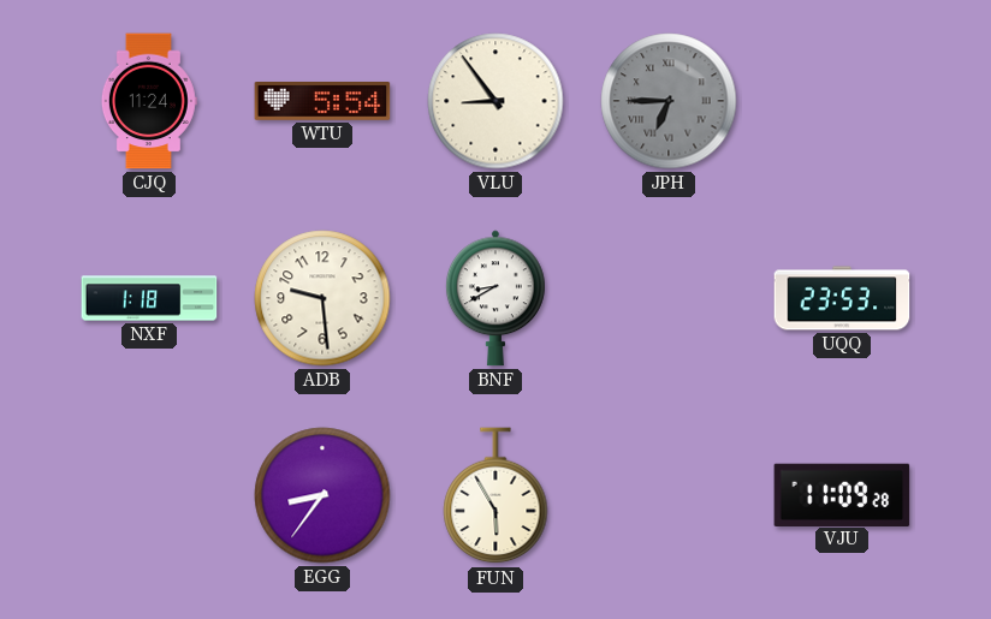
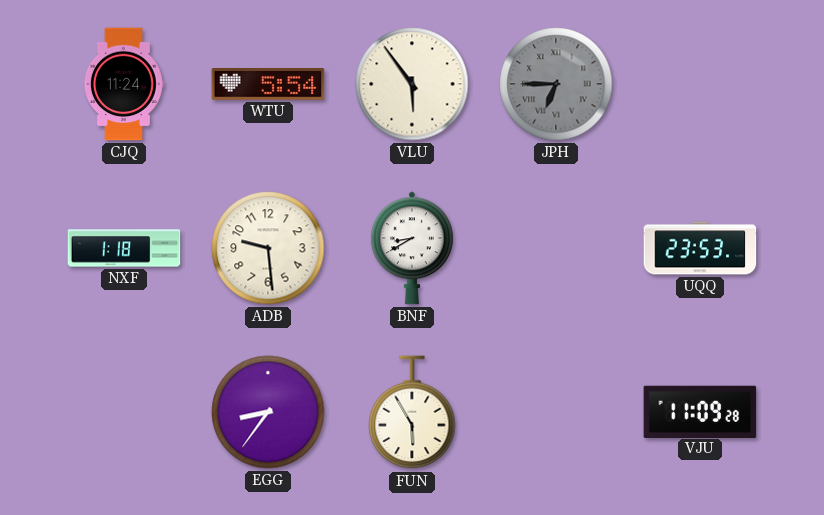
VLU: 8:54 -> 5:54 (412, 84)
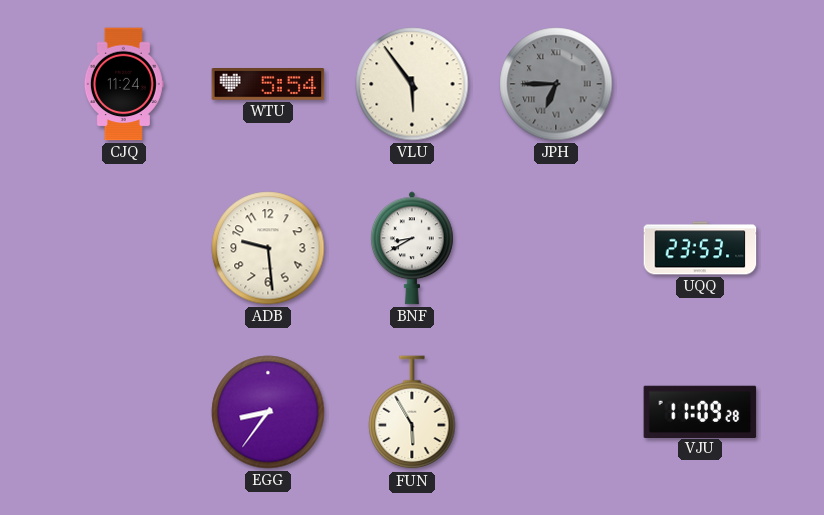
NXF: 1:18 -> none (124, 248)
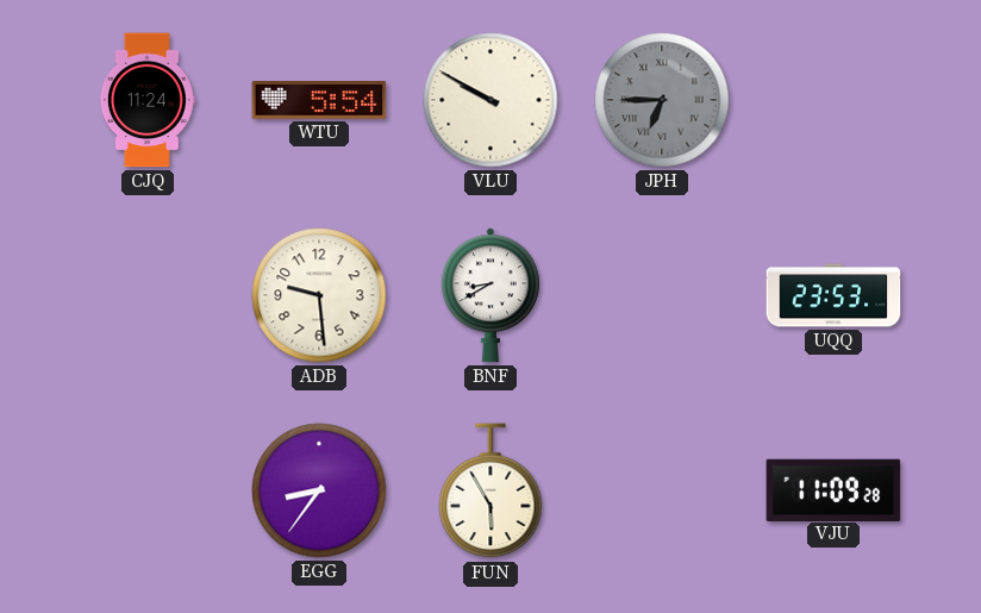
VLU: 5:54 -> 9:50 (491, 100)
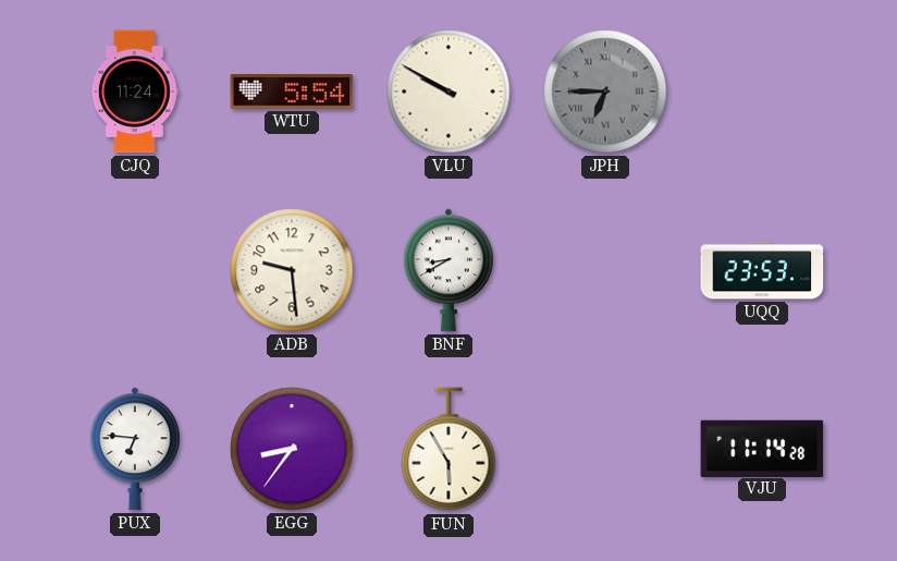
PUX: none -> 6:46 (135, 449)
VJU: 11:09 -> 11:14 (762, 448)
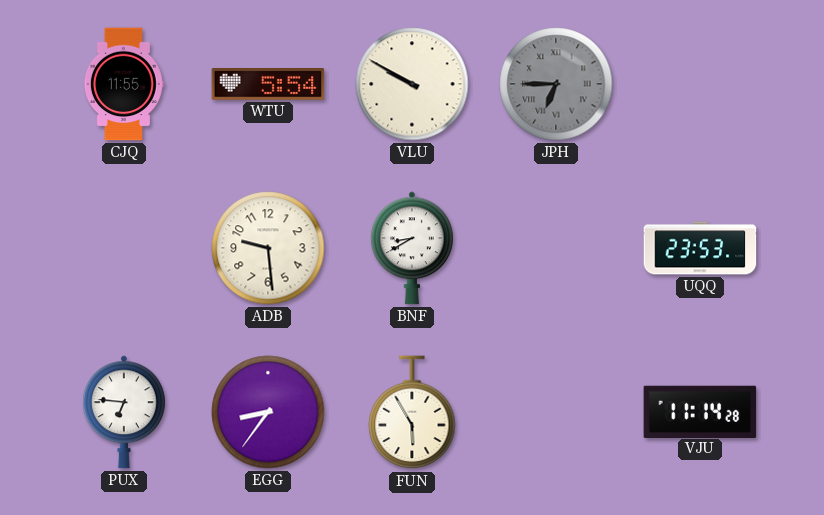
CJQ: 11:24 -> 11:55 (124, 84)
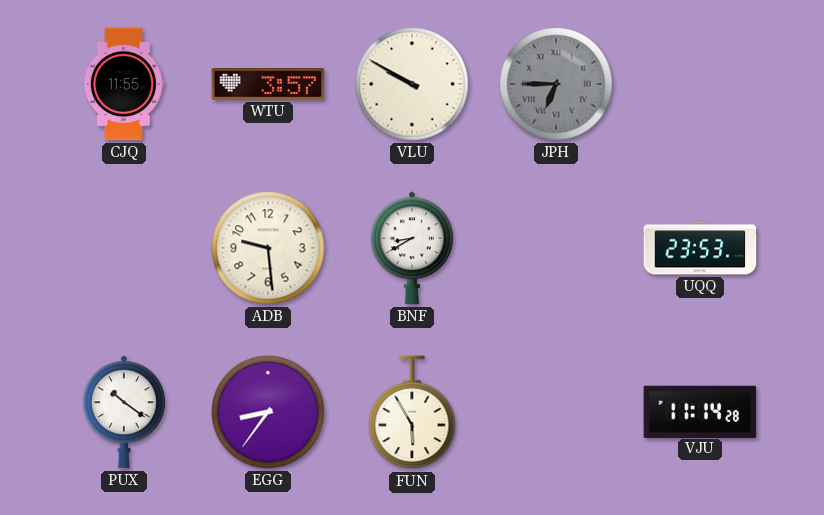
WTU: 5:54 -> 3:57 (268, 85)
PUX: 6:46 -> 10:21 (124, 412)
